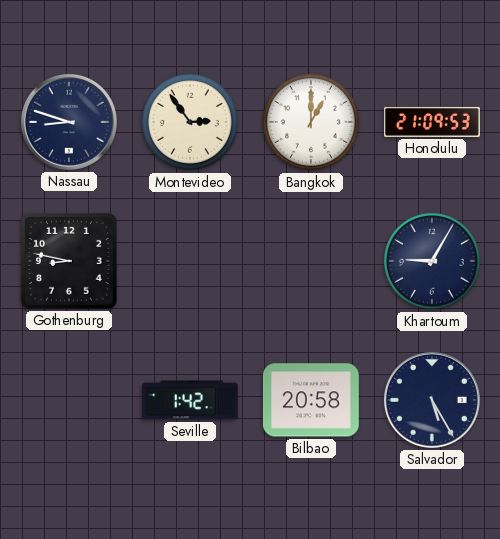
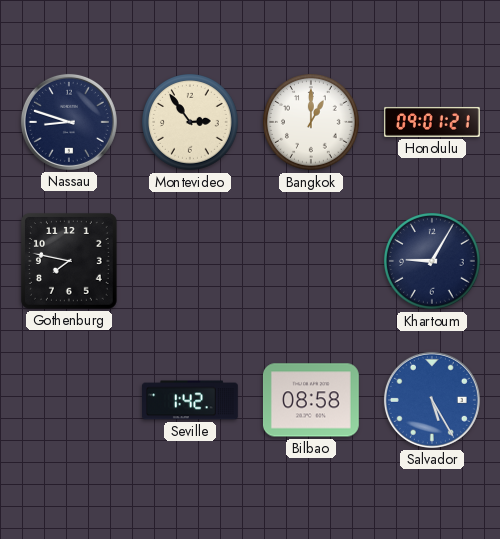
Honolulu: 21:09 -> 09:01 (433, 122)
Gothenburg: 8:47 -> 7:47 (69, 261)
Bilbao: 20:58 -> 08:58 (311, 400)
Salvador dial: navy -> blue (432, 400)
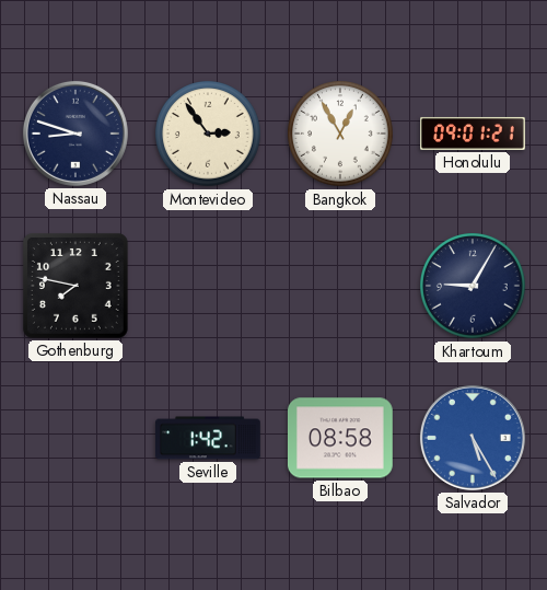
Bangkok: 1:00 -> 12:55 (341, 135)
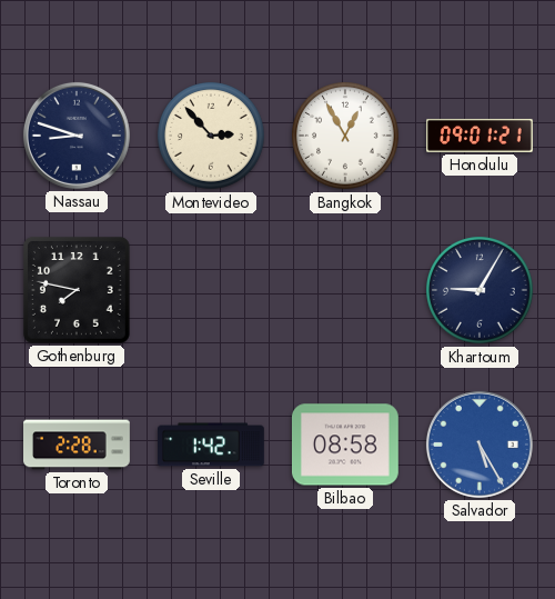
Montevideo: 2:54 -> 2:53 (212, 137)
Toronto: none -> 2:28 (78, 445)
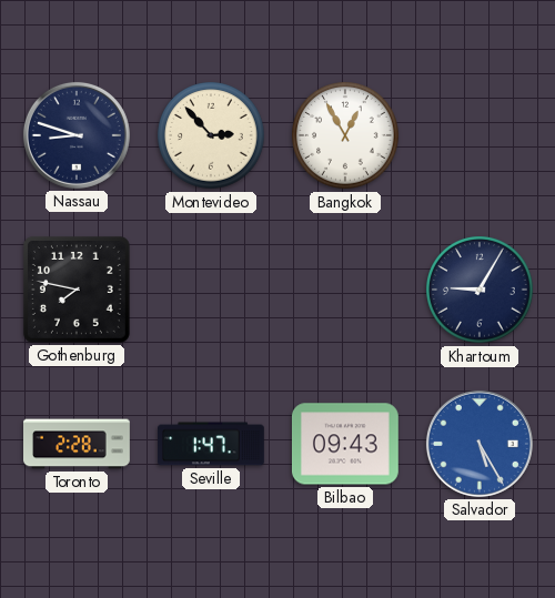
Honolulu: 09:01 -> none (481, 136)
Seville: 1:42 -> 1:47 (212, 444)
Bilbao: 08:58 -> 09:43 (345, 444)
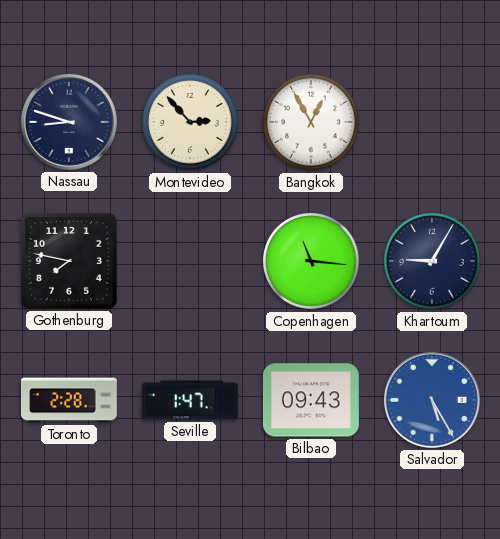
Copenhagen: none -> 11:16 (312, 262)
